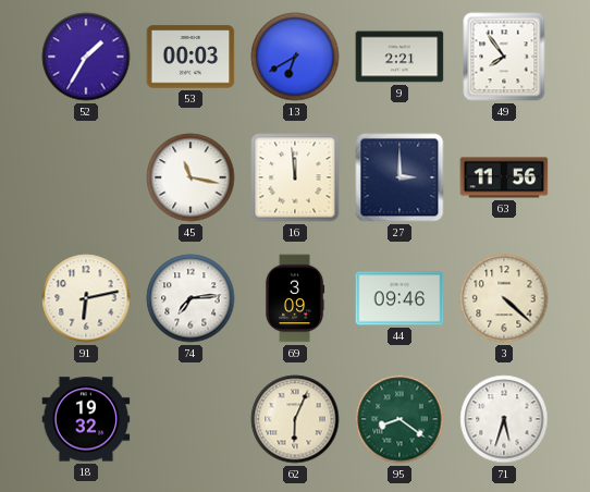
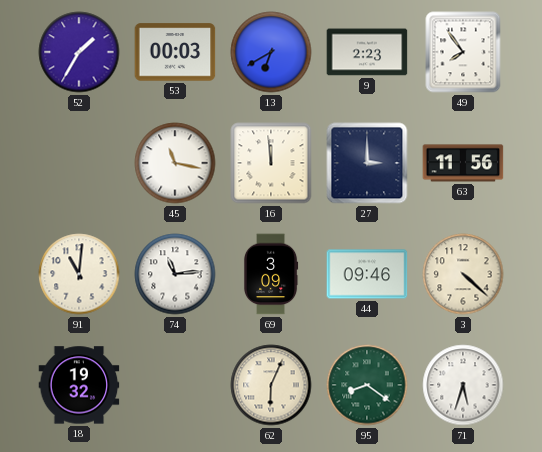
9: 2:21 -> 2:23 (367, 52)
91: 6:13 -> 11:01 (79, 274)
74: 7:14 -> 11:14 (175, 274)
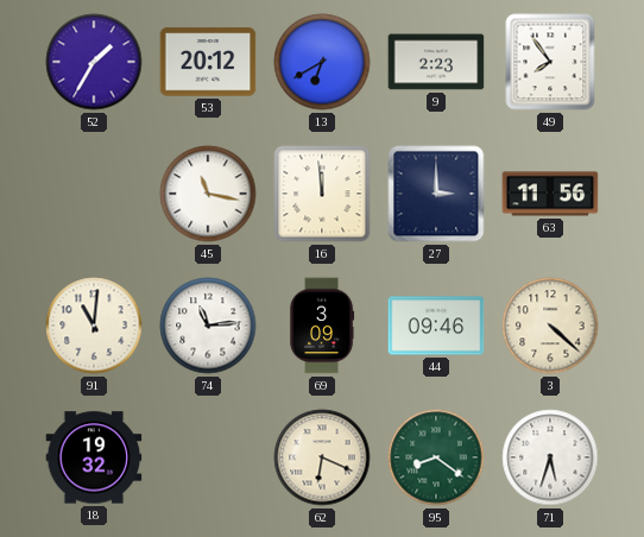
53: 00:03 -> 20:12 (208, 62)
62: 6:04 -> 6:19 (322, 457)
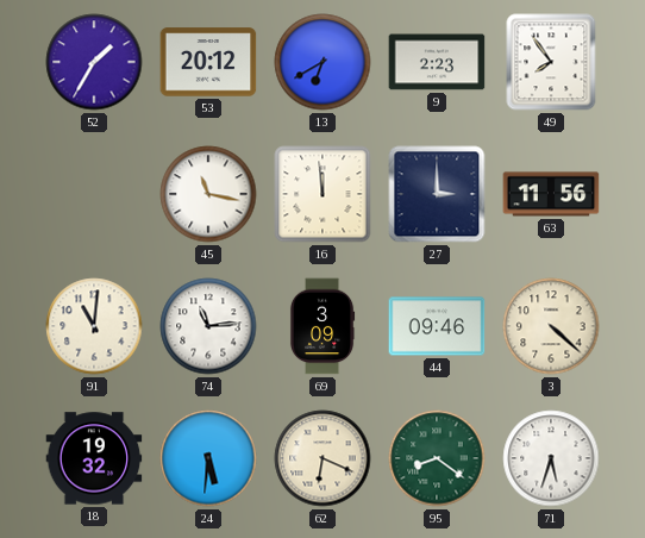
24: none -> 5:31 (208, 458)
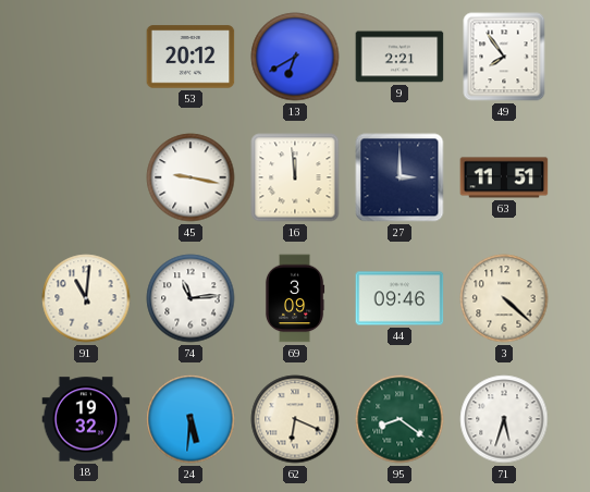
52: 1:35 -> none (94, 62)
9: 2:23 -> 2:21 (400, 57)
45: 11:17 -> 9:17 (190, 177)
63: 11:56 -> 11:51 (504, 177)
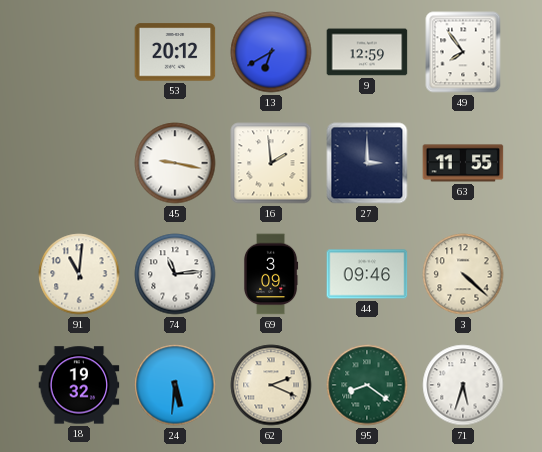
9: 2:21 -> 12:59 (367, 52)
16: 11:59 -> 1:59 (271, 163)
63: 11:51 -> 11:55 (463, 163)
62: 6:19 -> 2:19 (271, 385)
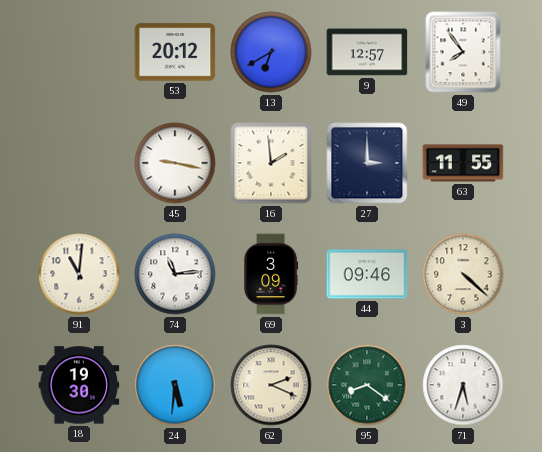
9: 12:59 -> 12:57 (367, 52)
18: 19:32 -> 19:30 (79, 385)
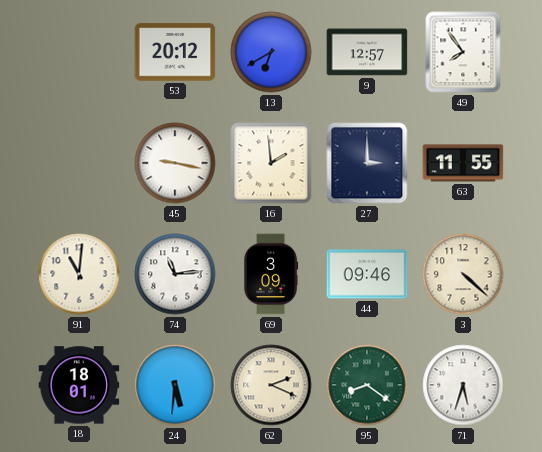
18: 19:30 -> 18:01 (79, 385)
